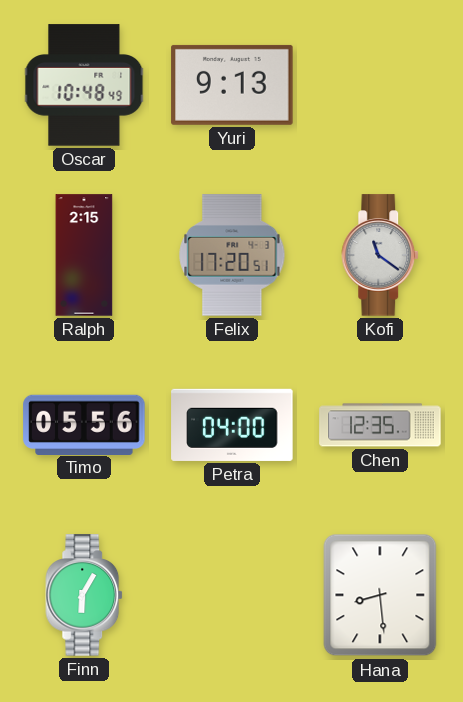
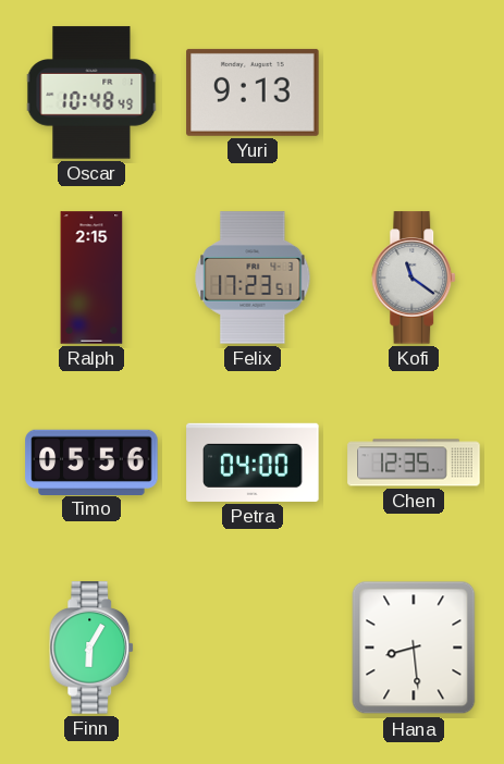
Felix: 17:20 -> 17:23 (253, 278)
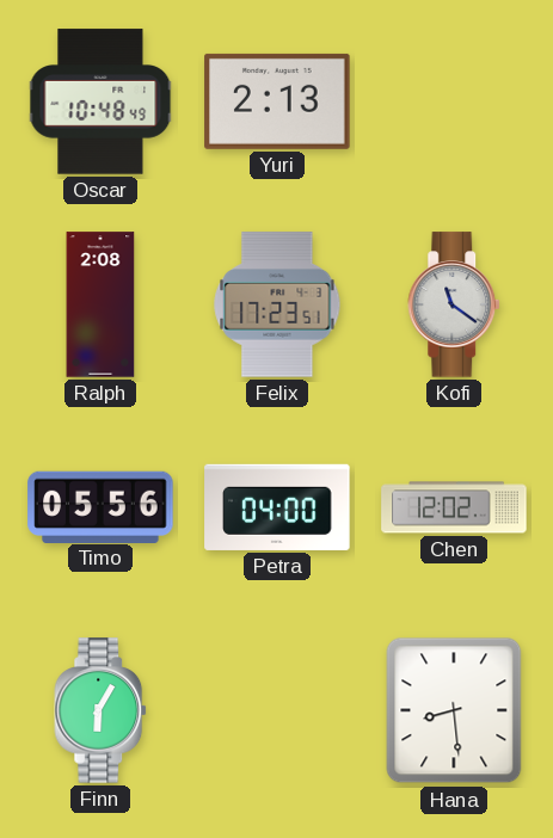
Yuri: 9:13 -> 2:13 (277, 101)
Ralph: 2:15 -> 2:08 (100, 304)
Chen: 12:35 -> 12:02 (454, 507)
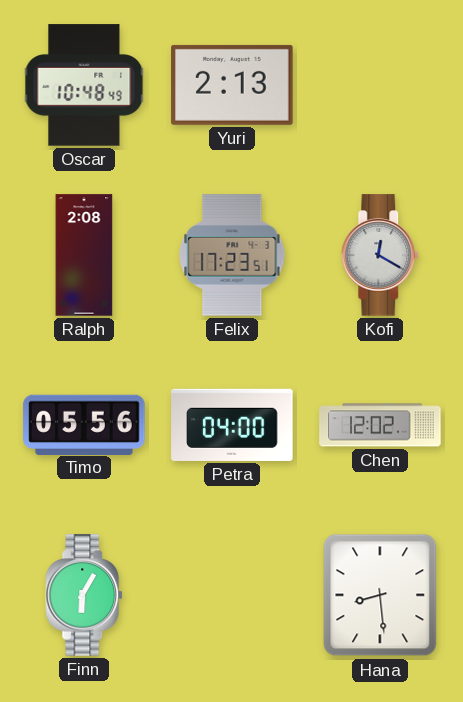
Kofi: 11:21 -> 12:20 (381, 255)
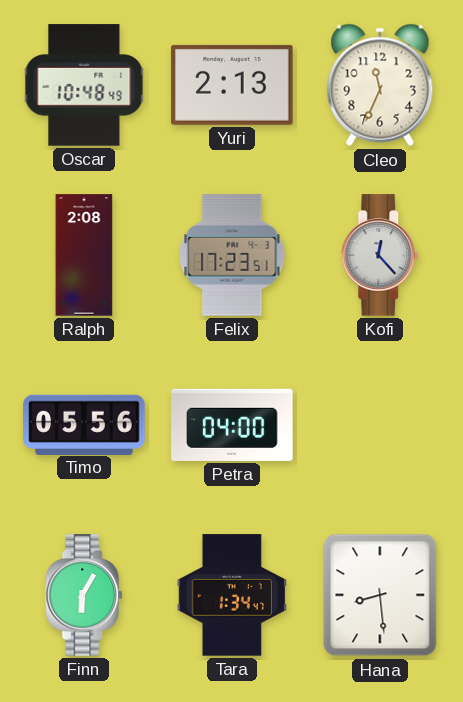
Cleo: none -> 11:34 (380, 85)
Kofi: 12:20 -> 12:23 (381, 255)
Chen: 12:02 -> none (380, 425)
Tara: none -> 1:34 (232, 595)
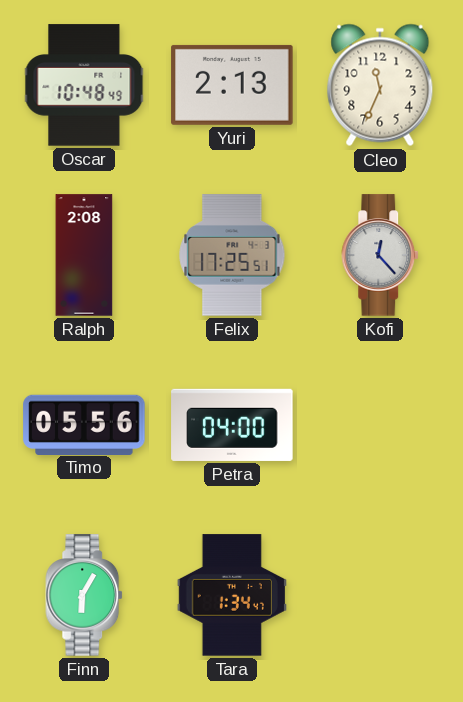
Felix: 17:23 -> 17:25 (232, 255)
Hana: 8:29 -> none (380, 595)
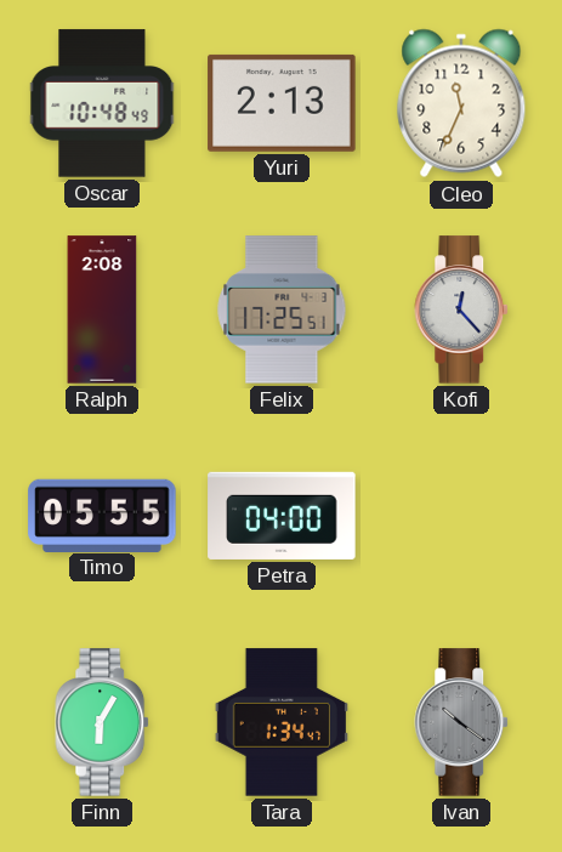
Timo: 05:56 -> 05:55 (102, 515)
Ivan: none -> 10:21 (462, 722)
